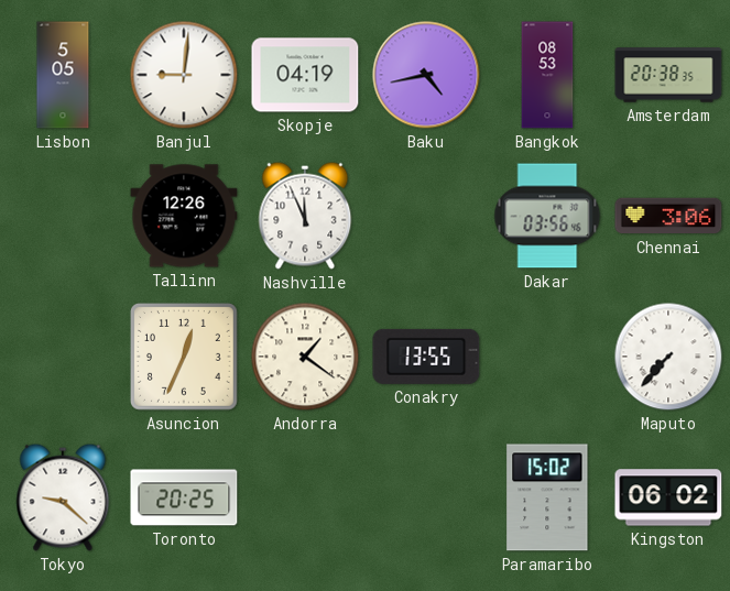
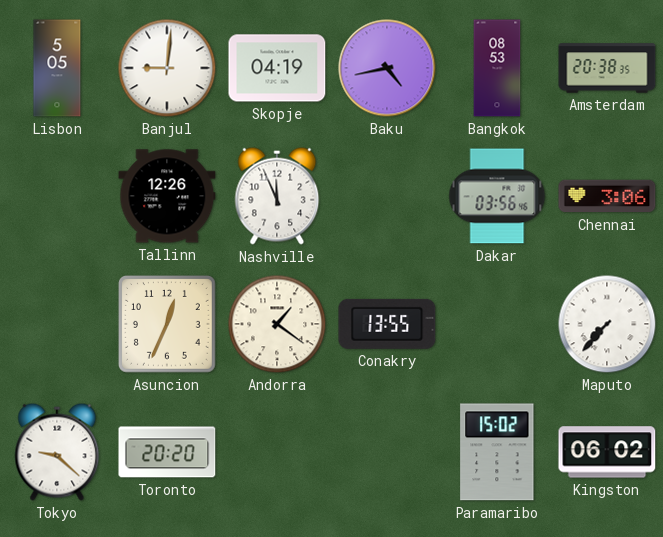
Toronto: 20:25 -> 20:20 (167, 452)
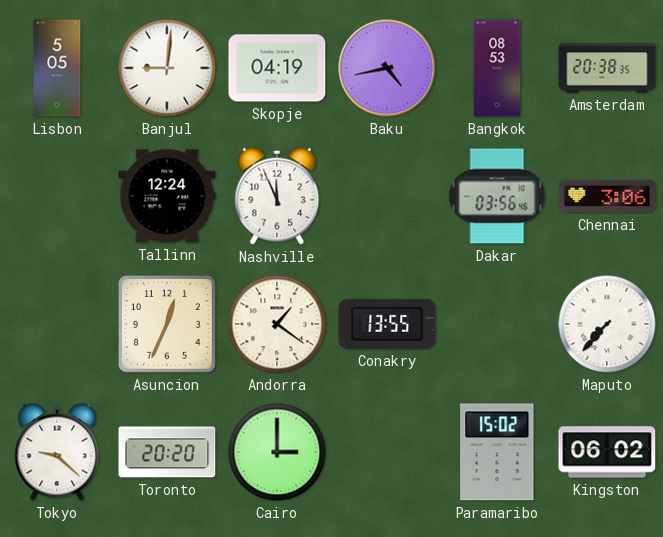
Tallinn: 12:26 -> 12:24 (167, 196)
Cairo: none -> 3:00 (277, 452)
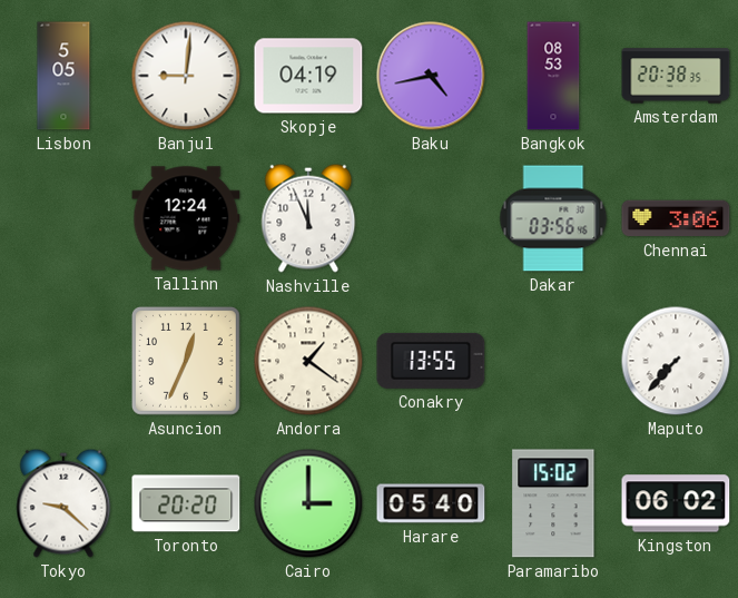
Harare: none -> 05:40 (431, 503)
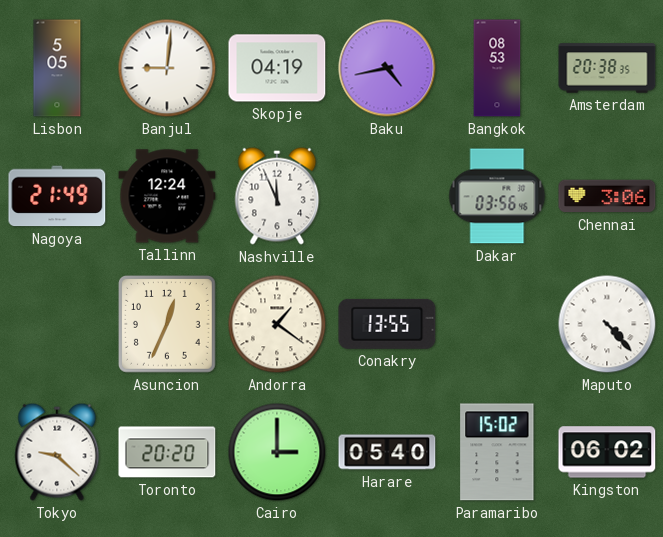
Nagoya: none -> 21:49 (57, 196)
Maputo: 7:37 -> 4:23 (607, 324)
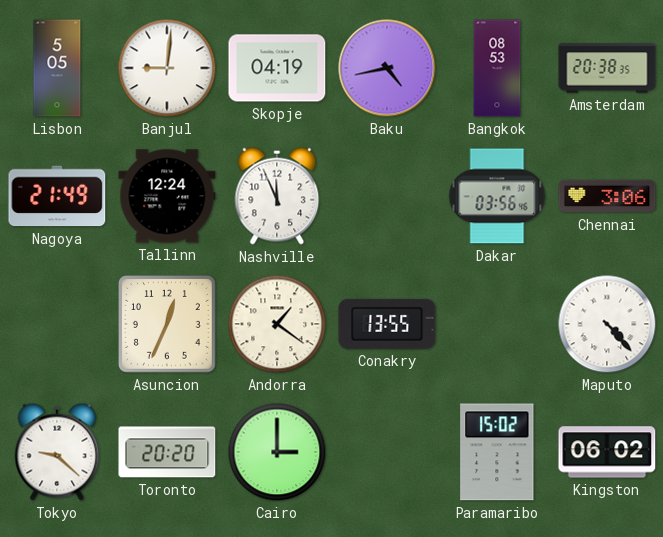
Harare: 05:40 -> none (387, 452)
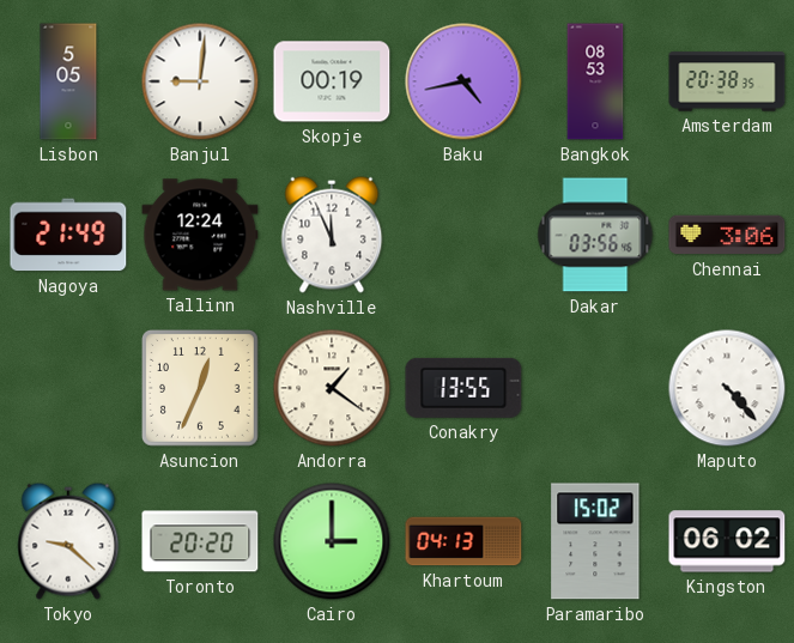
Skopje: 04:19 -> 00:19 (332, 81)
Khartoum: none -> 04:13 (463, 541)
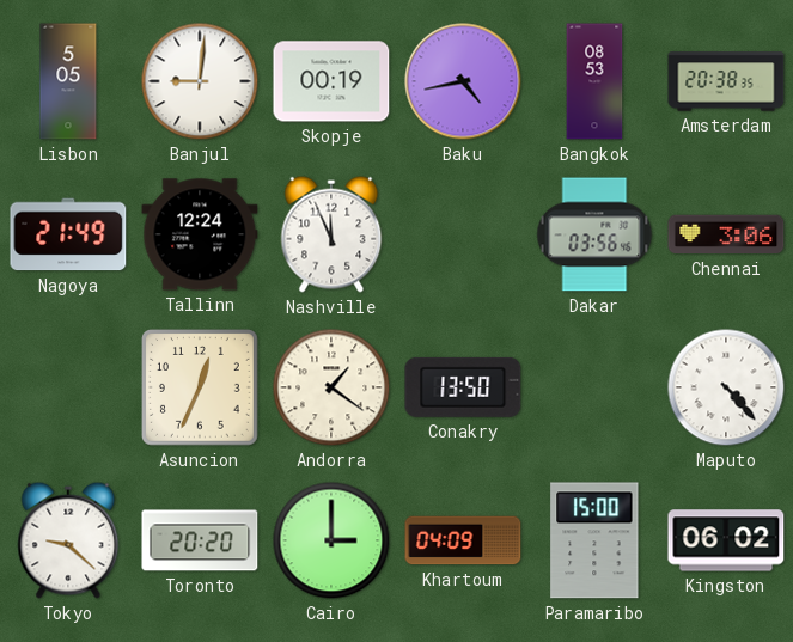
Conakry: 13:55 -> 13:50 (463, 387)
Khartoum: 04:13 -> 04:09 (463, 540)
Paramaribo: 15:02 -> 15:00 (594, 540)
